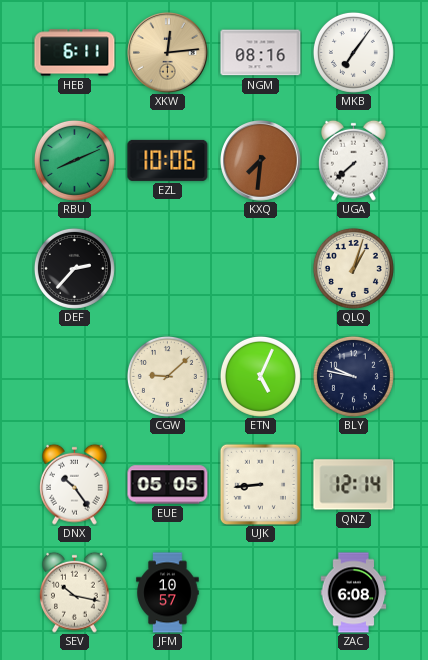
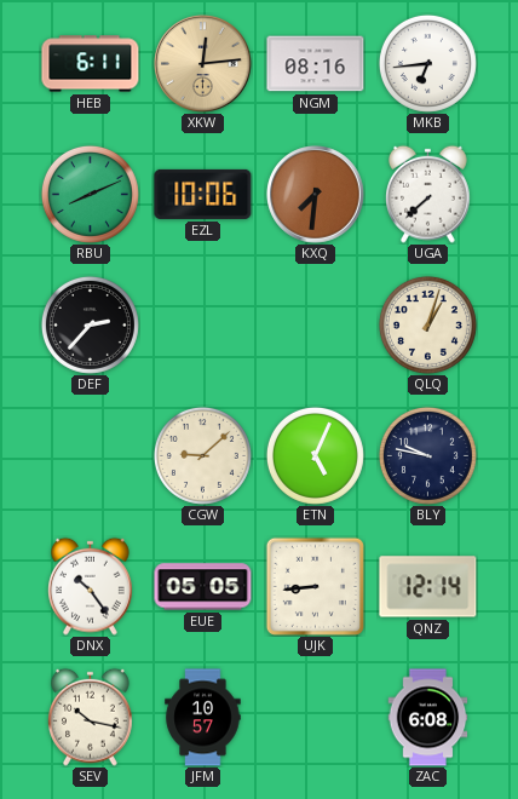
MKB: 7:06 -> 6:44 (427, 63)
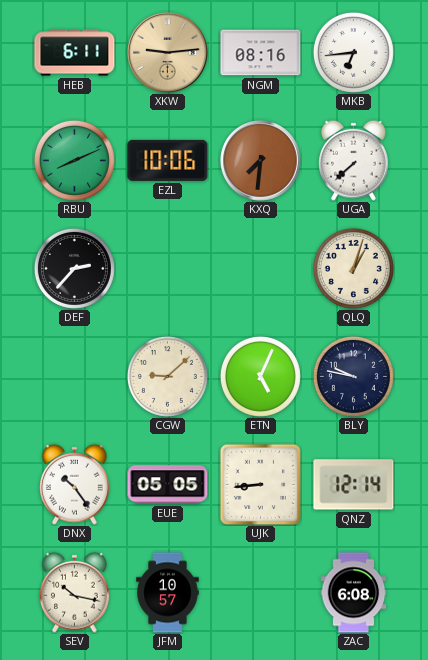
XKW: 12:14 -> 9:14 (168, 53)
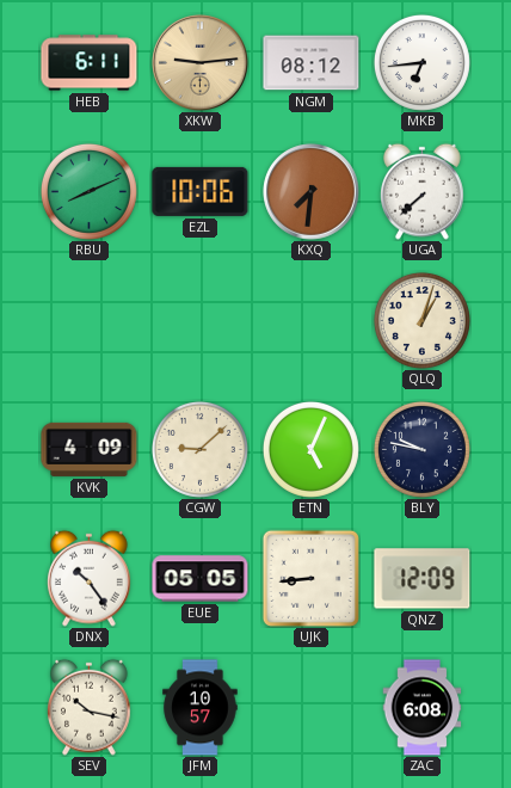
NGM: 08:16 -> 08:12 (312, 63)
DEF: 2:37 -> none (74, 268)
KVK: none -> 4:09 (90, 449)
QNZ: 12:14 -> 12:09 (423, 579)
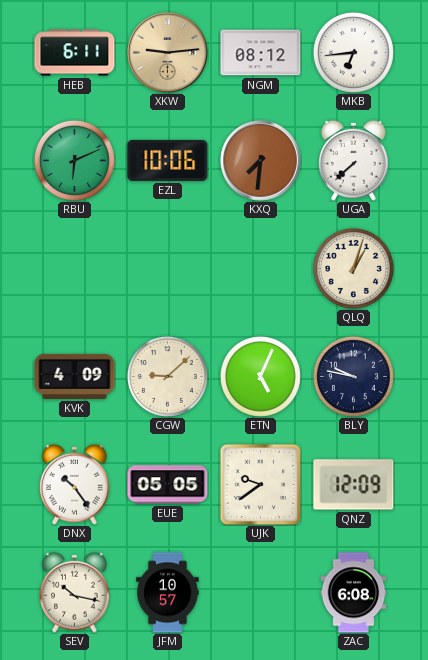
RBU: 8:11 -> 6:11 (74, 160)
UJK: 8:44 -> 9:39 (260, 484)
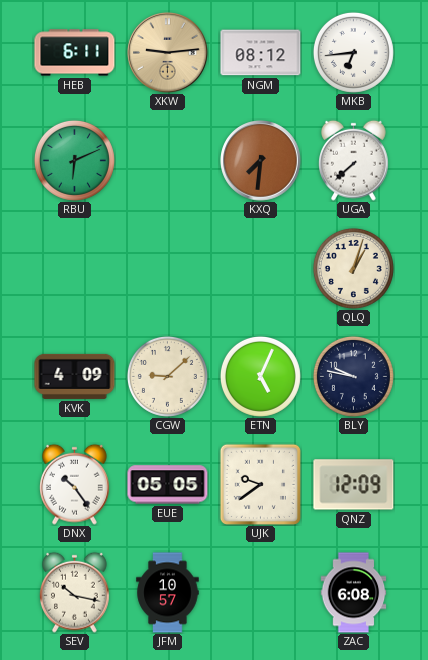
EZL: 10:06 -> none (168, 160)
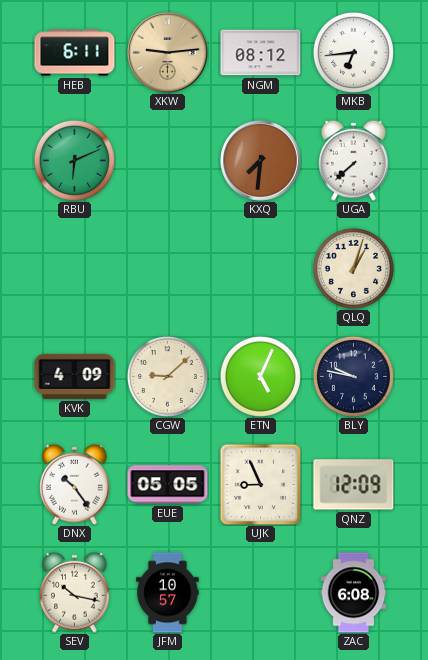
UJK: 9:39 -> 8:56 (260, 484)
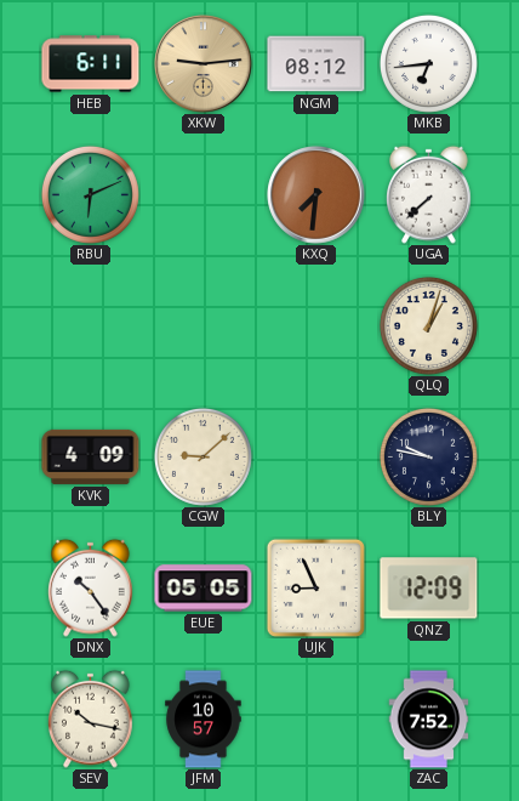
ETN: 5:04 -> none (260, 376)
ZAC: 6:08 -> 7:52 (429, 720)
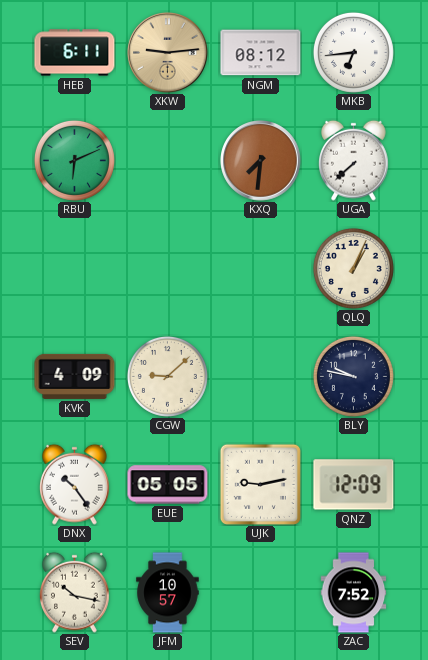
QLQ: 1:03 -> 1:04 (353, 268)
UJK: 8:56 -> 9:13 (260, 484)
